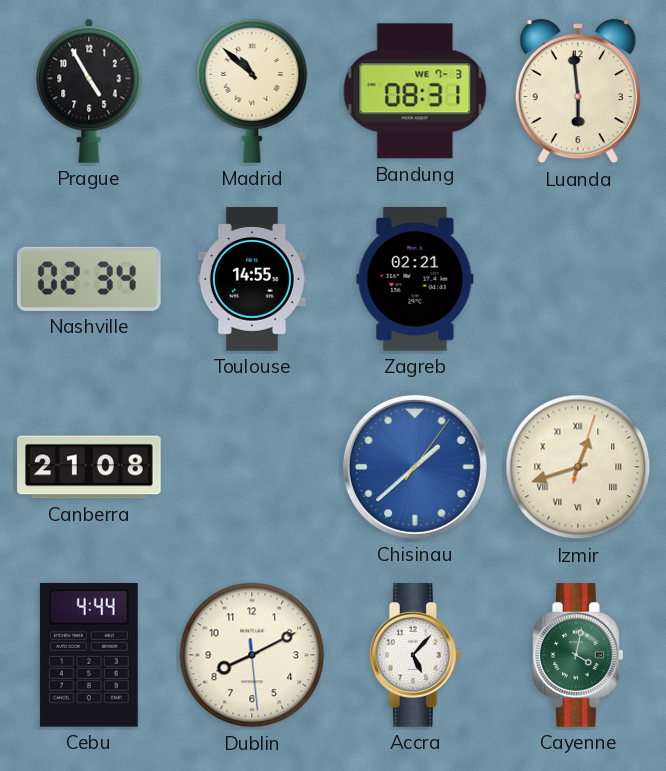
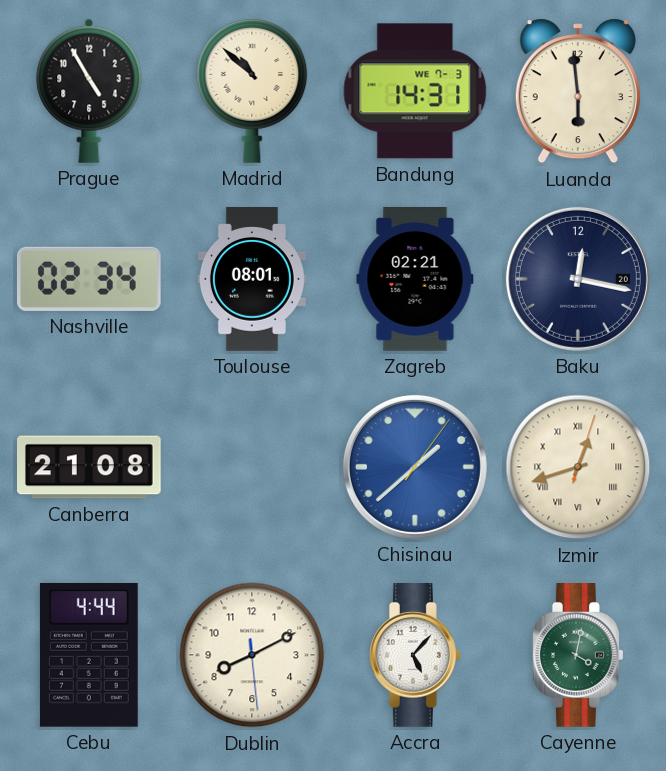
Bandung: 08:31 -> 14:31 (415, 91)
Toulouse: 14:55 -> 08:01 (252, 279)
Baku: none -> 12:17 (578, 279)
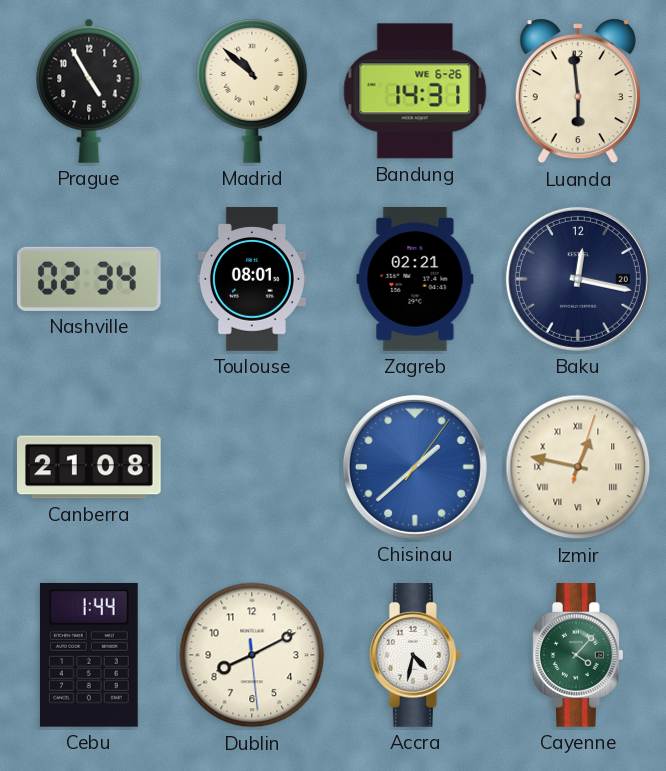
Bandung date: WE 7-3 -> WE 6-26 (415, 91)
Izmir: 12:42 -> 12:47 (578, 467)
Cebu: 4:44 -> 1:44 (89, 655)
Accra: 5:07 -> 4:32 (415, 656)
Cayenne: 4:02 -> 4:07 (578, 656)
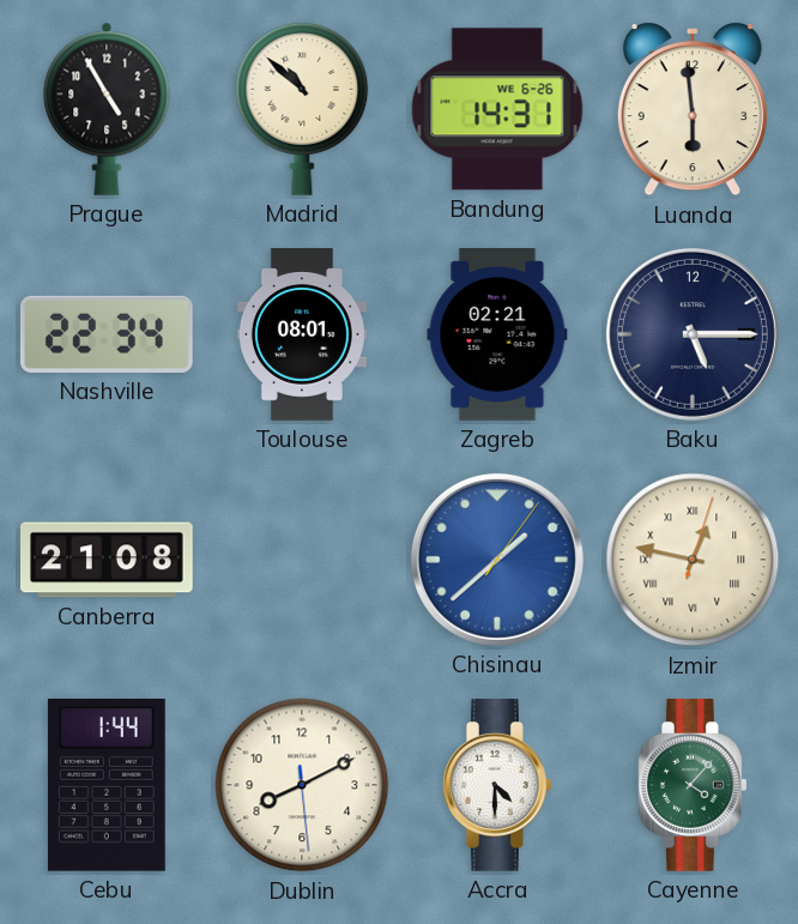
Nashville: 02:34 -> 22:34 (107, 334)
Baku: 12:17 -> 5:15 (693, 334)
Accra: 4:32 -> 4:30 (497, 786)
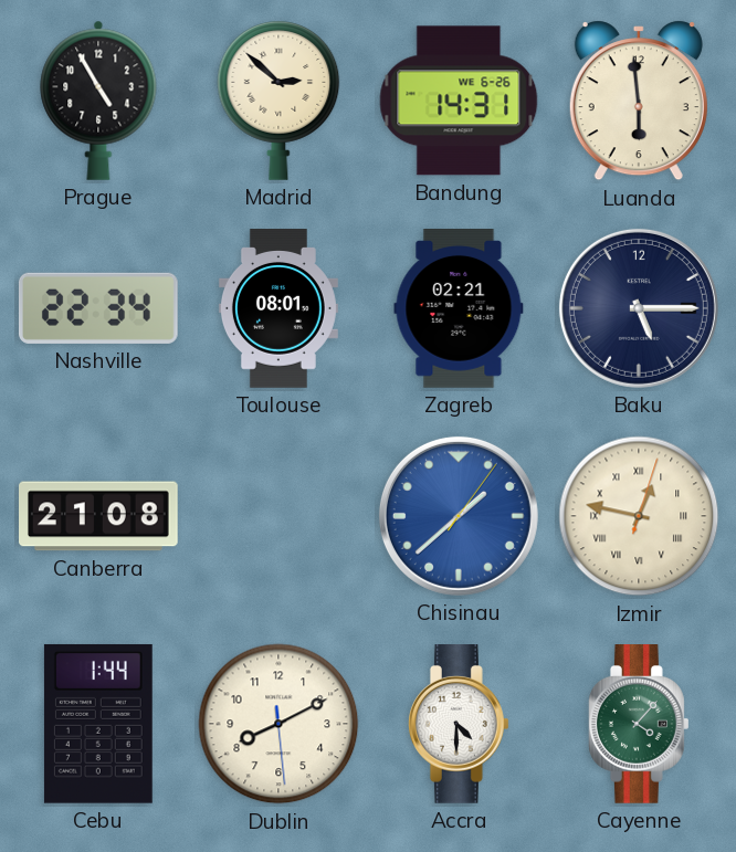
Madrid: 10:52 -> 2:52 (278, 101)
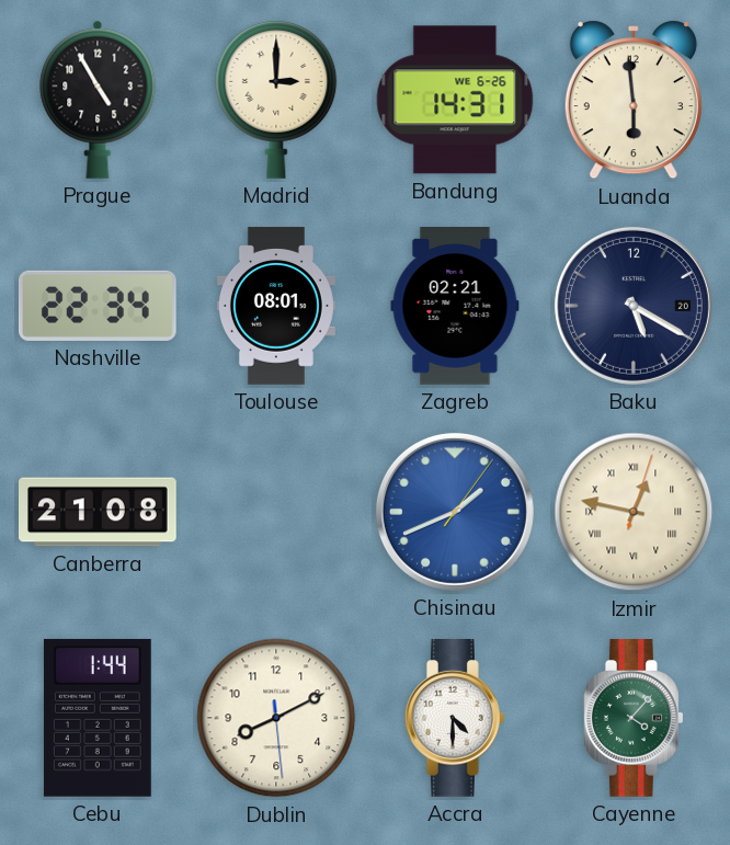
Madrid: 2:52 -> 3:00 (276, 100)
Baku: 5:15 -> 5:20 (634, 306)
Chisinau: 1:38 -> 1:41 (455, 512)
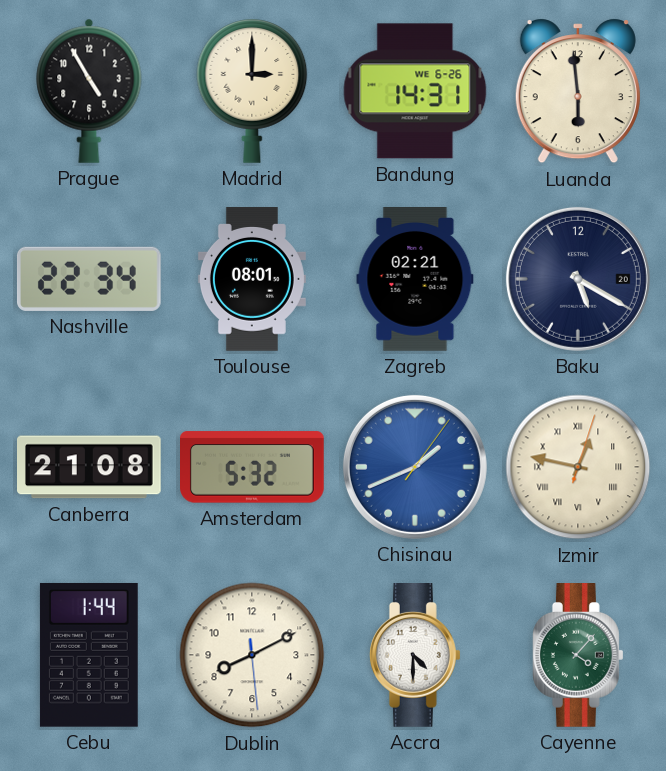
Amsterdam: none -> 5:32 (253, 467)
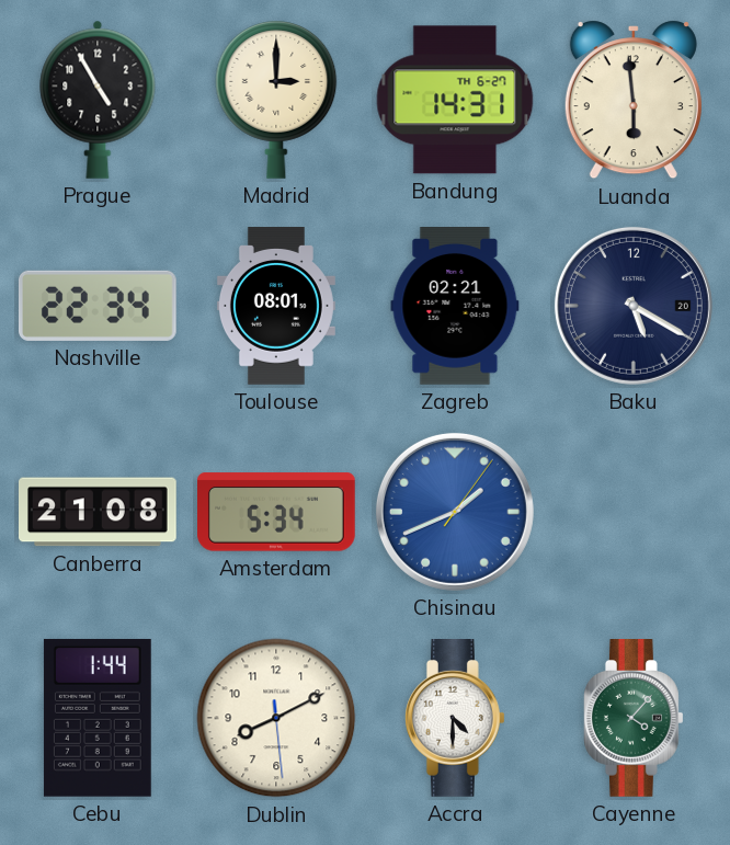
Bandung date: WE 6-26 -> TH 6-27 (455, 100)
Amsterdam: 5:32 -> 5:34 (277, 512)
Izmir: 12:47 -> none (578, 467)
